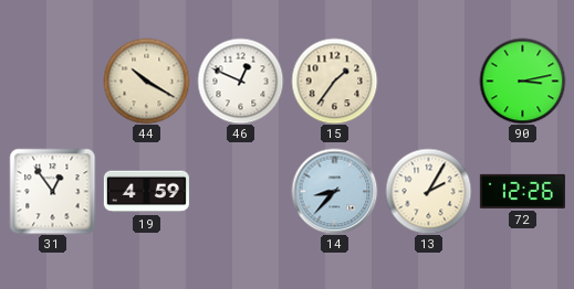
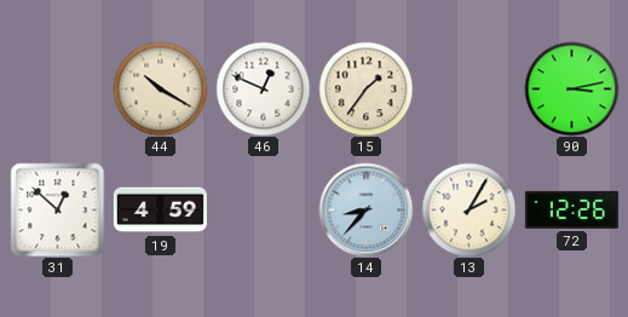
31: 12:54 -> 12:52 (57, 209)
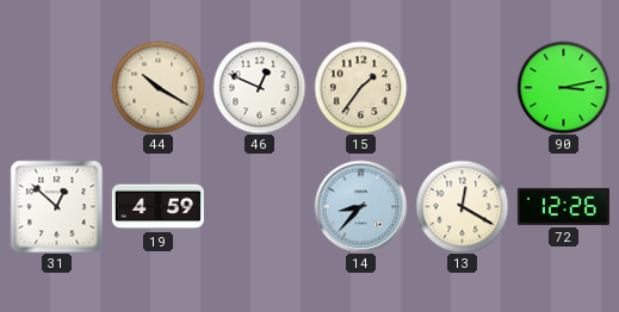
13: 2:05 -> 12:20 (462, 206)
